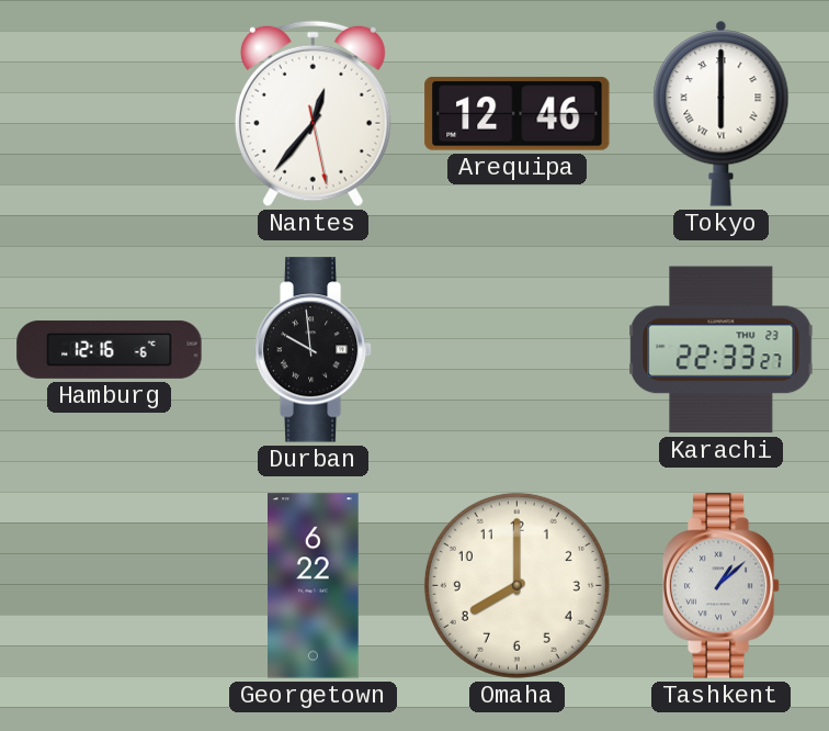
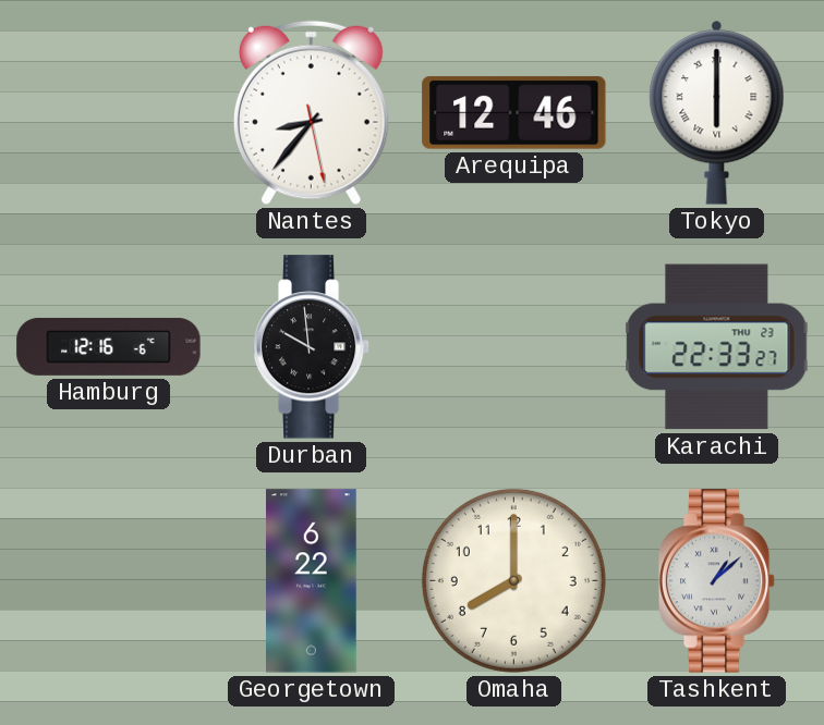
Nantes: 12:36 -> 8:36 (311, 113)
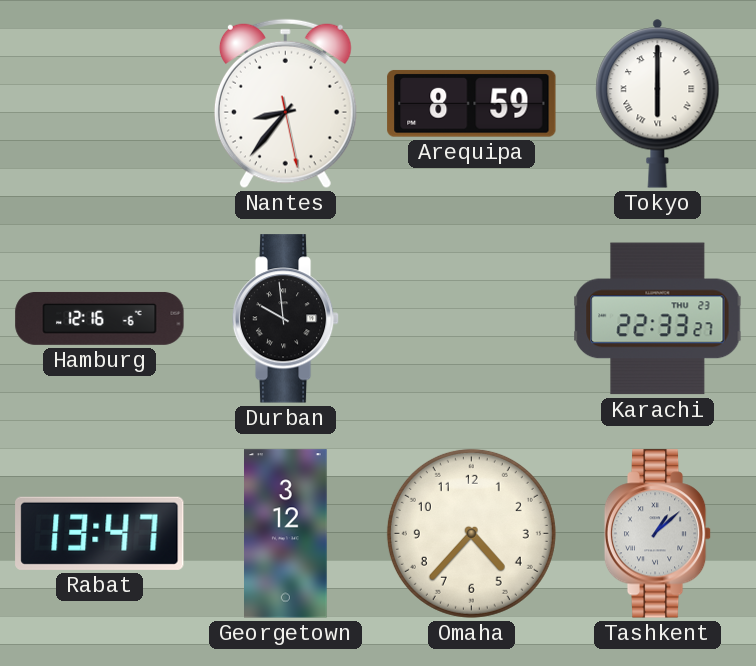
Arequipa: 12:46 -> 8:59 (472, 104)
Rabat: none -> 13:47 (100, 533)
Georgetown: 6:22 -> 3:12 (286, 534)
Omaha: 8:00 -> 4:37 (471, 533)
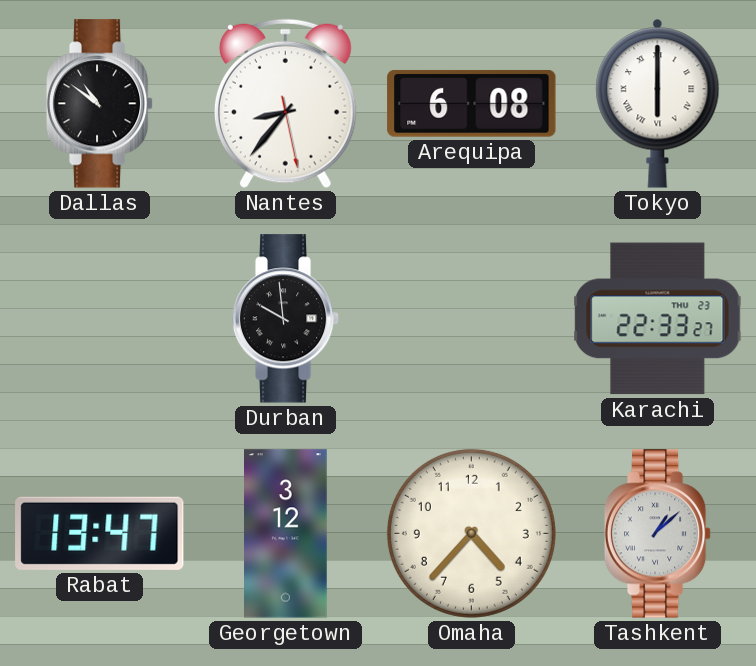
Dallas: none -> 10:51 (100, 104)
Arequipa: 8:59 -> 6:08 (472, 104)
Hamburg: 12:16 -> none (100, 318)
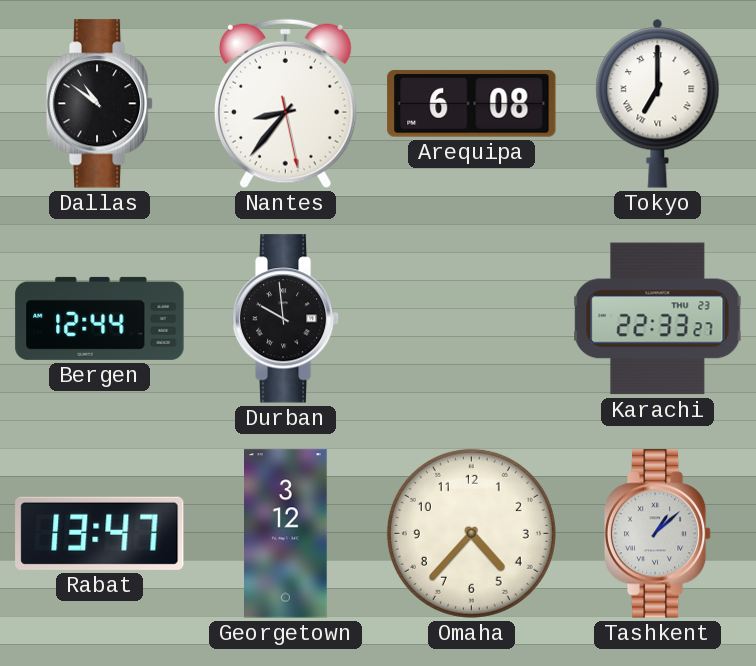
Tokyo: 6:00 -> 7:00 (658, 103)
Bergen: none -> 12:44 (100, 318)
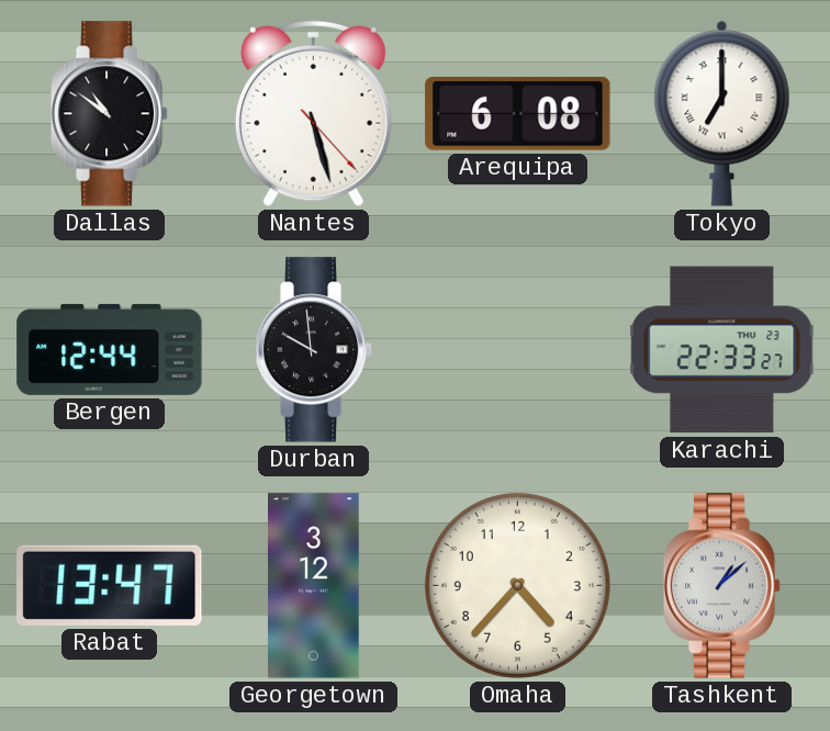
Nantes: 8:36 -> 5:27 (313, 114)
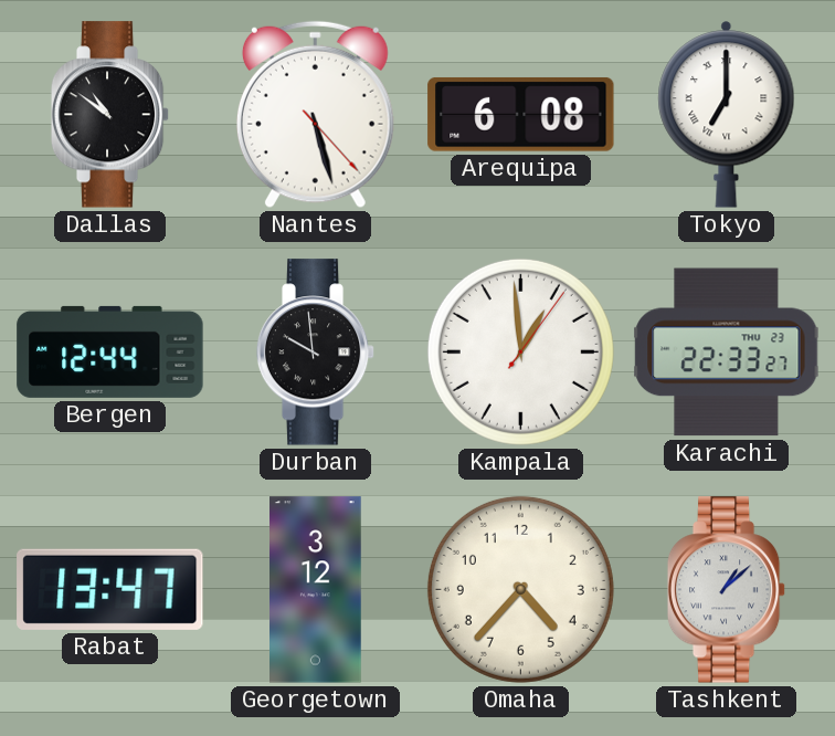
Kampala: none -> 12:59 (520, 351)
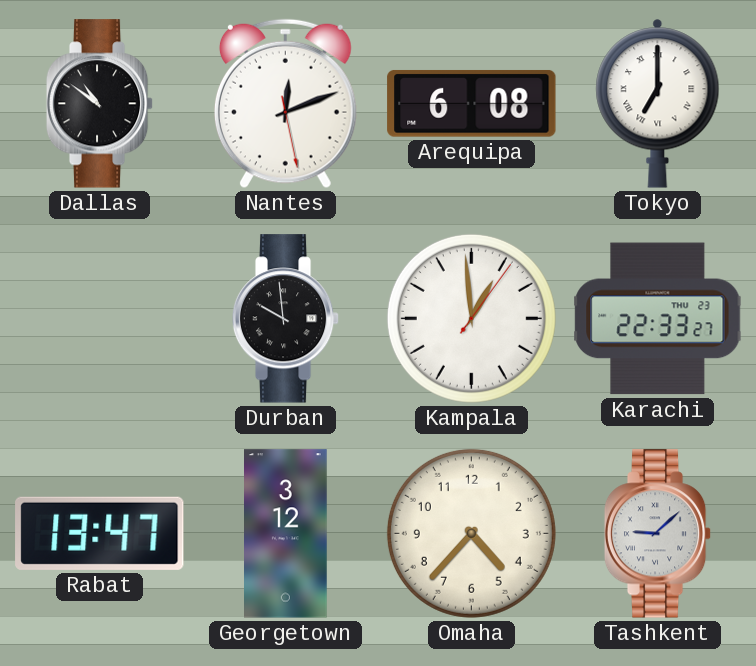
Nantes: 5:27 -> 12:11 (285, 104)
Bergen: 12:44 -> none (110, 351)
Tashkent: 1:08 -> 9:08 (658, 534)
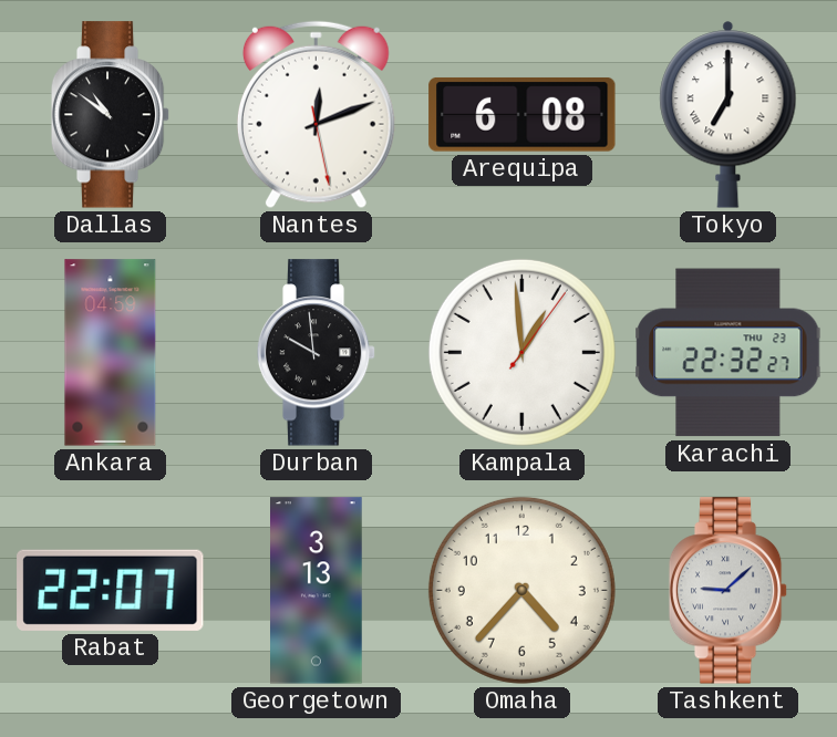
Ankara: none -> 04:59 (111, 353)
Karachi: 22:33 -> 22:32 (728, 353)
Rabat: 13:47 -> 22:07 (111, 590)
Georgetown: 3:12 -> 3:13 (317, 591)
